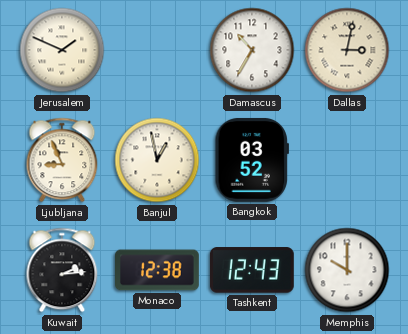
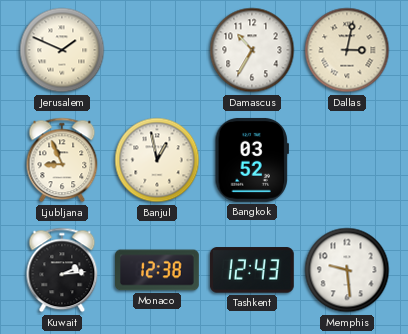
Memphis: 10:00 -> 9:29 (347, 270)
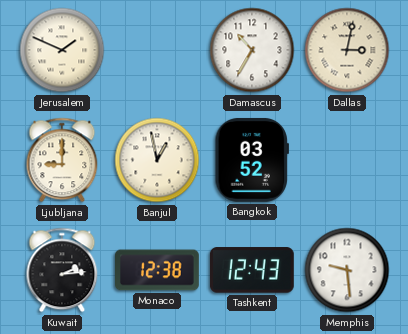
Ljubljana: 8:56 -> 9:00 (62, 160)
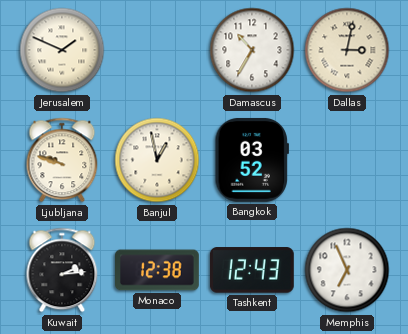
Ljubljana: 9:00 -> 9:48 (62, 160)
Memphis: 9:29 -> 6:56 (347, 270)
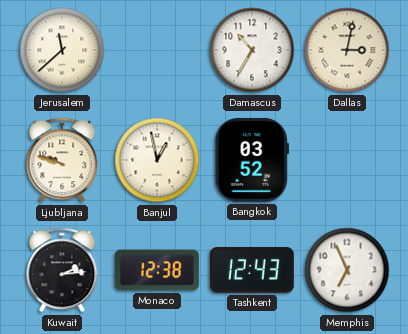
Jerusalem: 1:49 -> 11:38 (62, 50)
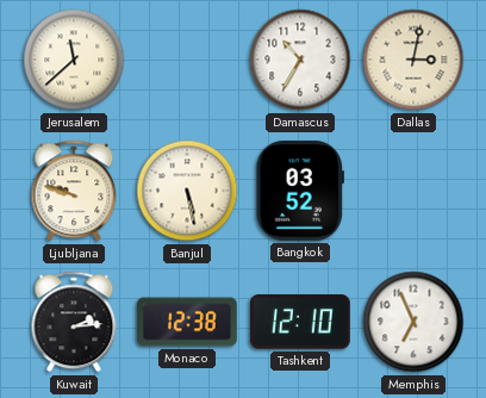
Banjul: 12:58 -> 5:28 (187, 191)
Tashkent: 12:43 -> 12:10 (300, 322)
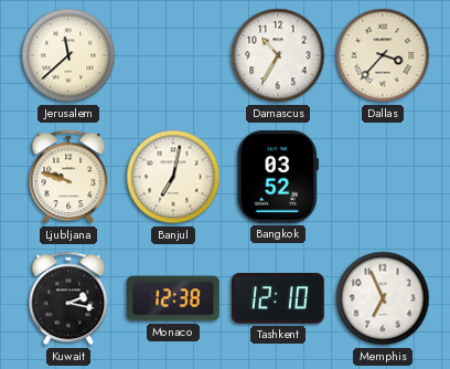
Dallas: 3:02 -> 3:37 (383, 55)
Banjul: 5:28 -> 7:02 (173, 177)
Kuwait: 2:14 -> 2:17 (68, 298)
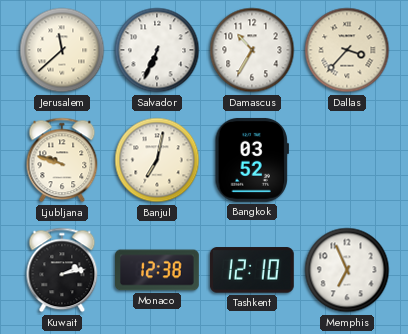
Salvador: none -> 6:34 (157, 50)
Kuwait: 2:17 -> 2:13 (62, 270)
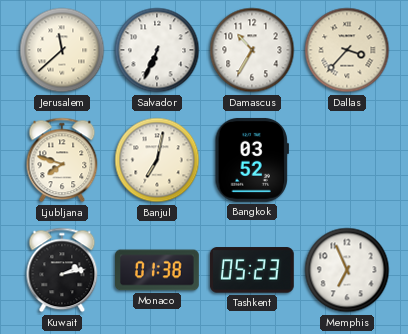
Ljubljana: 9:48 -> 7:48 (62, 160)
Monaco: 12:38 -> 01:38 (158, 270)
Tashkent: 12:10 -> 05:23 (252, 270)
